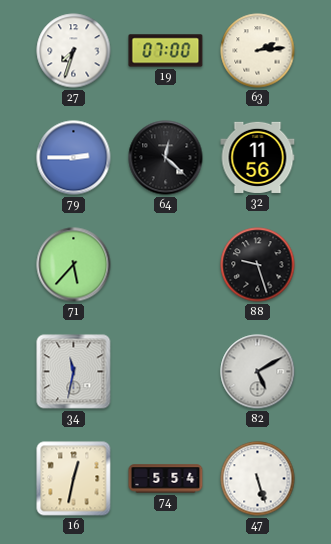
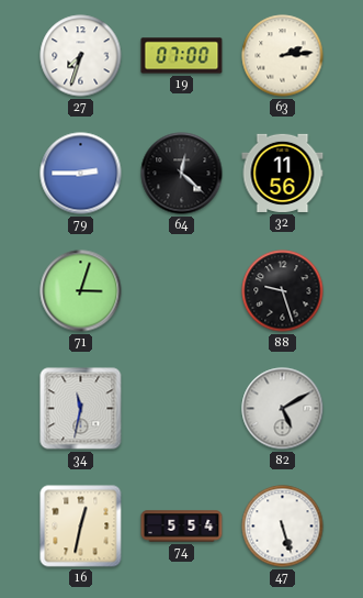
71: 5:37 -> 3:03 (81, 291)
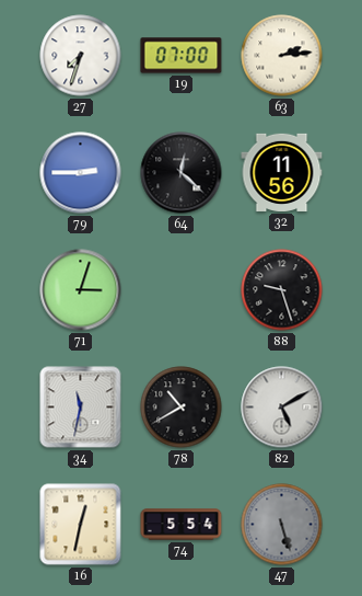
78: none -> 10:40 (182, 408)
47 dial: white -> grey (282, 525)
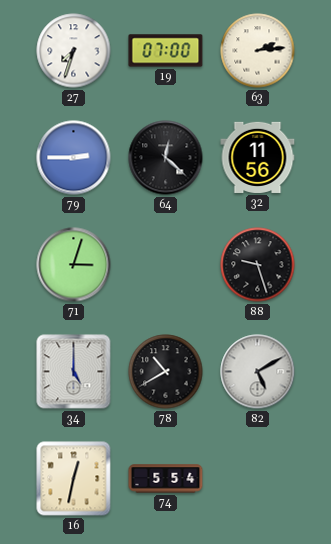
34: 11:32 -> 5:00 (74, 372)
47: 5:27 -> none (282, 525)
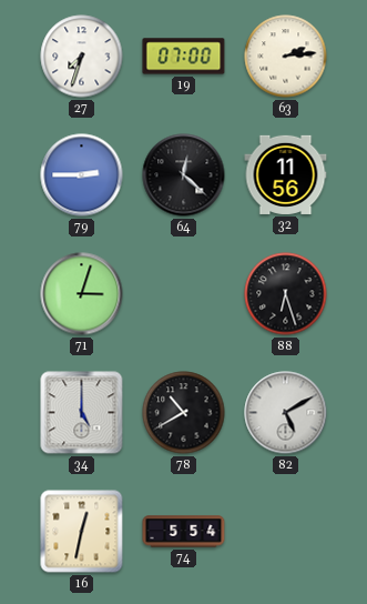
88: 9:27 -> 6:27 (286, 294)
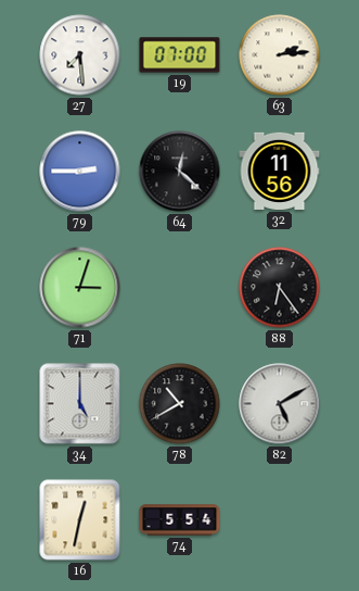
27: 7:33 -> 7:29 (80, 55)
88: 6:27 -> 6:24 (280, 288)
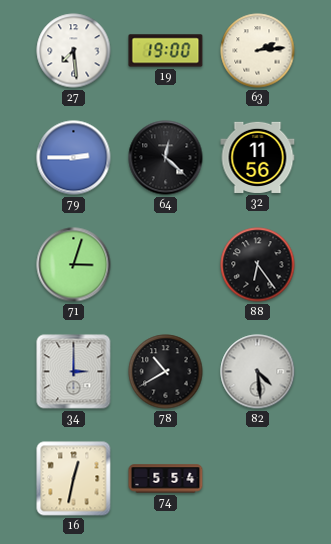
19: 07:00 -> 19:00 (166, 51)
34: 5:00 -> 3:00 (74, 372)
82: 5:10 -> 4:29 (258, 372)
